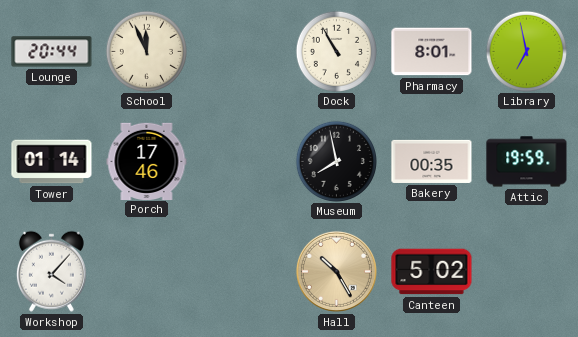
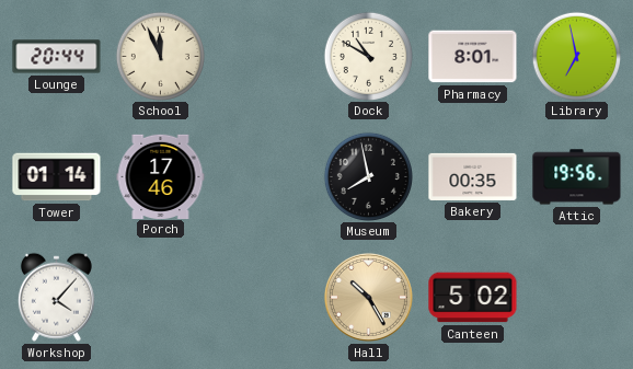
Dock: 10:55 -> 10:50 (368, 56)
Attic: 19:59 -> 19:56 (577, 177)
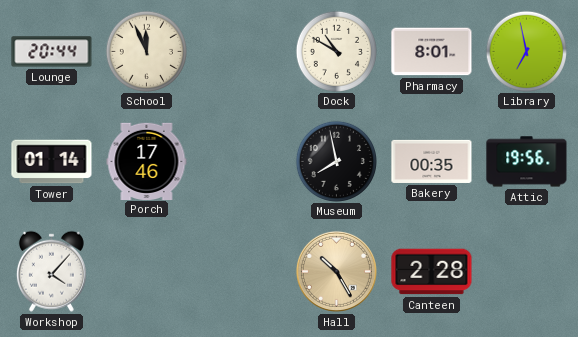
Canteen: 5:02 -> 2:28 (432, 272)
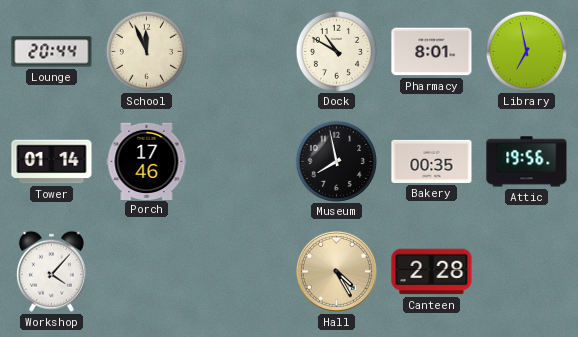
Hall: 10:25 -> 4:25 (336, 271)
